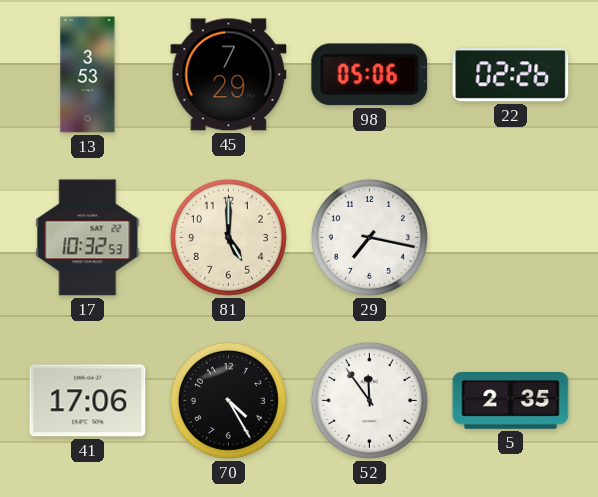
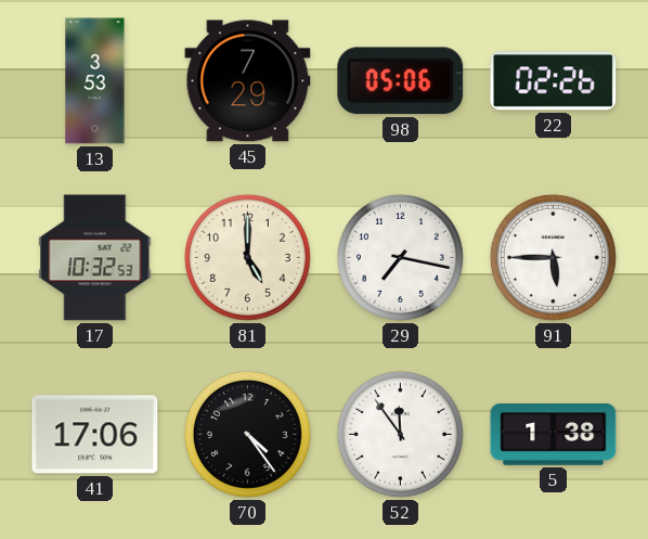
91: none -> 5:45 (553, 257)
70: 4:25 -> 4:24 (247, 434)
5: 2:35 -> 1:38 (554, 435)
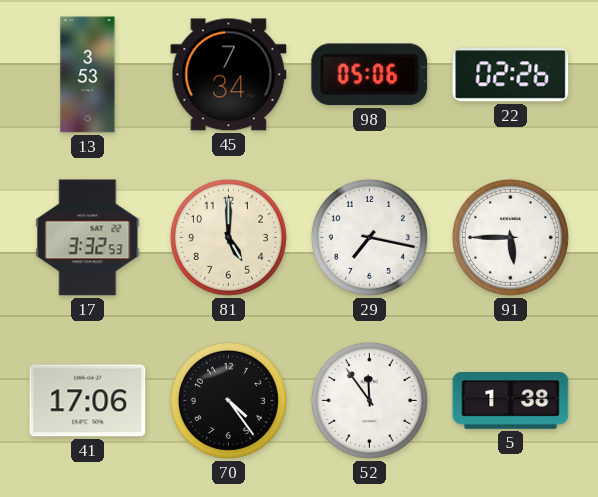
45: 7:29 -> 7:34 (229, 75)
17: 10:32 -> 3:32 (88, 238)
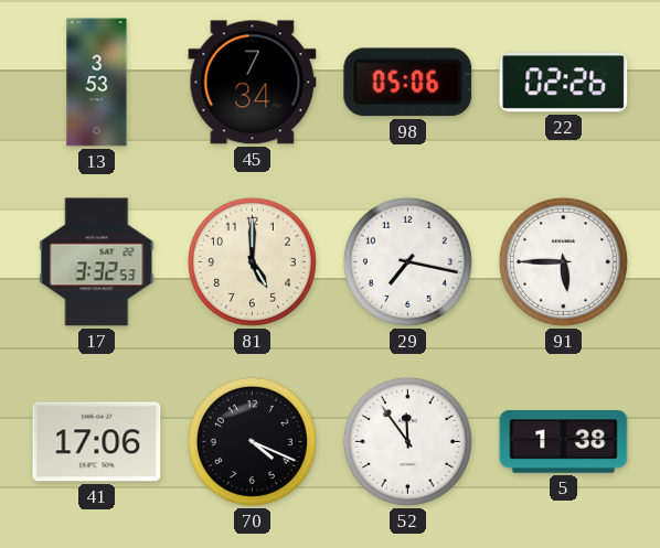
70: 4:24 -> 4:19 (252, 441)
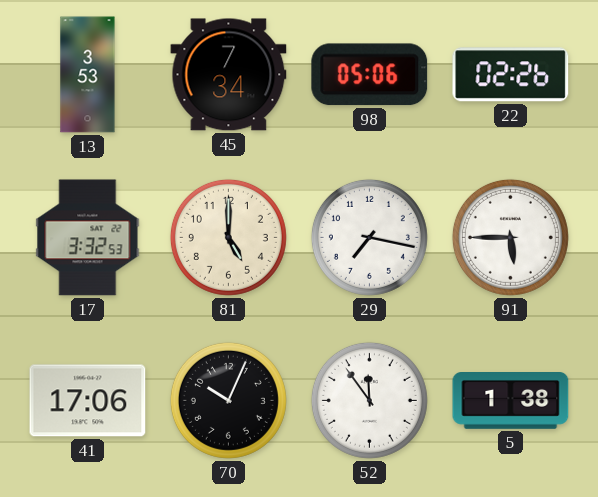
70: 4:19 -> 10:04 (228, 400)
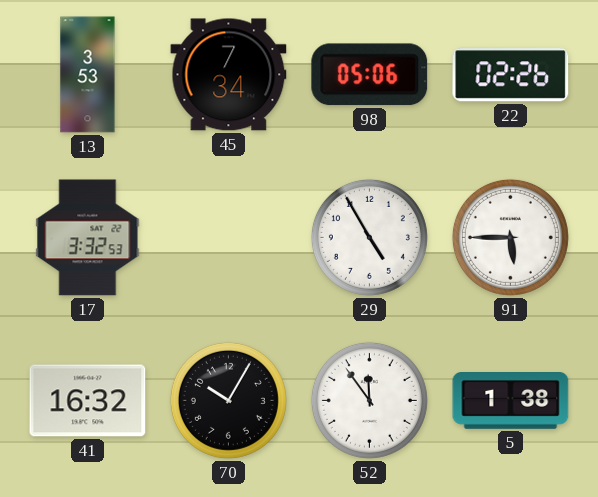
81: 5:00 -> none (228, 237)
29: 7:17 -> 4:55 (369, 237)
41: 17:06 -> 16:32 (88, 401)
70: 10:04 -> 10:05 (228, 400)
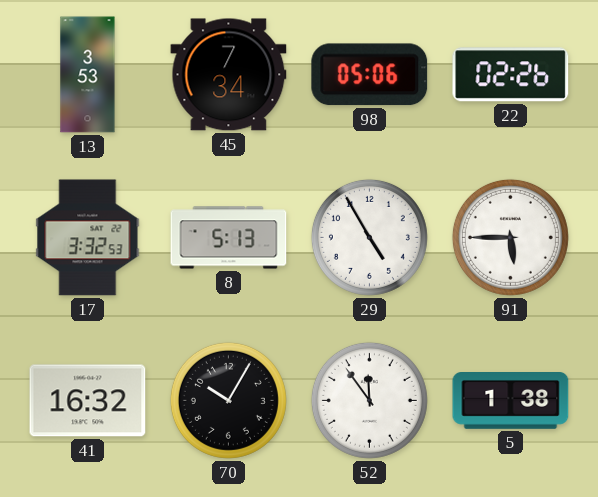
8: none -> 5:13 (229, 238)
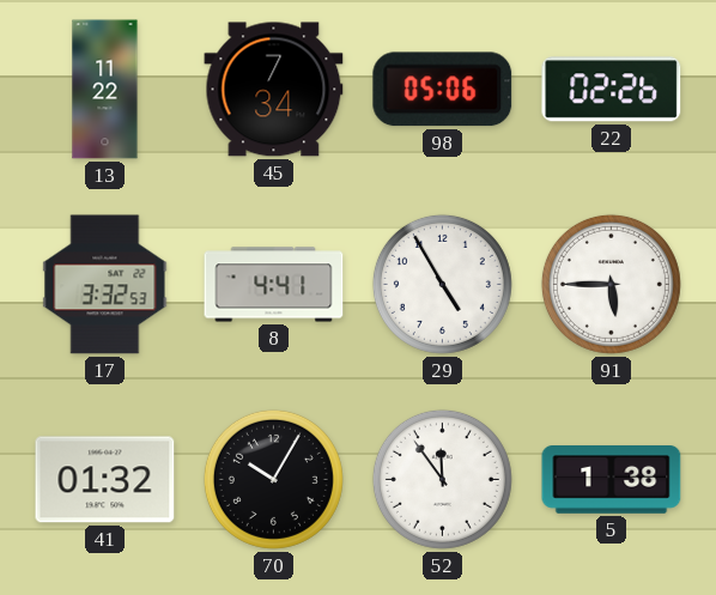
13: 3:53 -> 11:22 (105, 90)
8: 5:13 -> 4:41 (274, 285)
41: 16:32 -> 01:32 (105, 480)
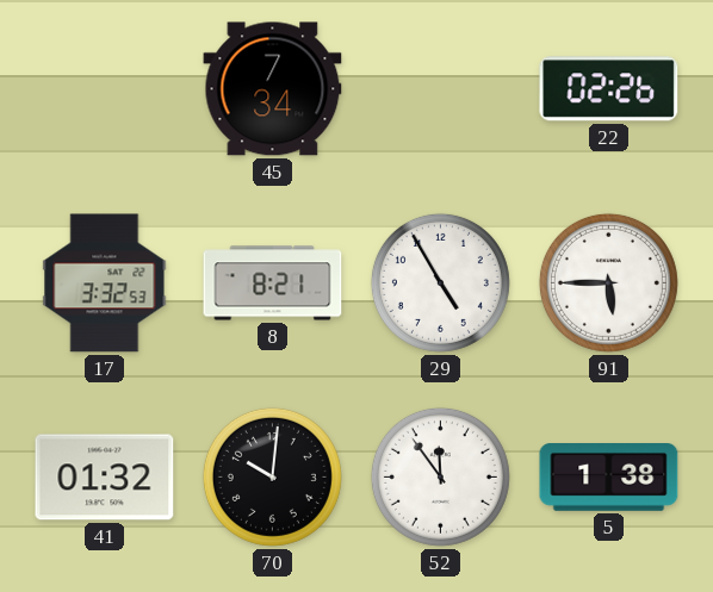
13: 11:22 -> none (105, 90)
98: 05:06 -> none (443, 90)
8: 4:41 -> 8:21 (273, 283)
70: 10:05 -> 10:01 (272, 476)
